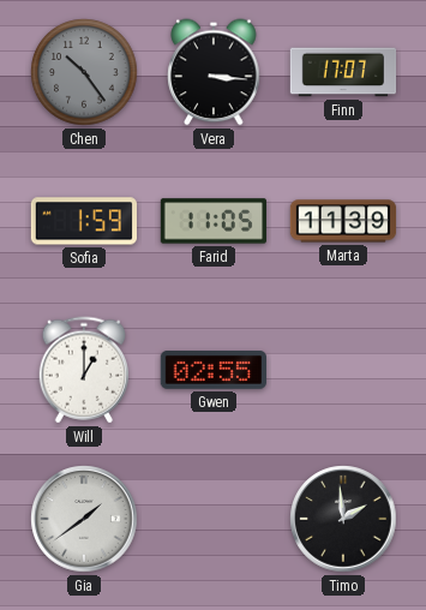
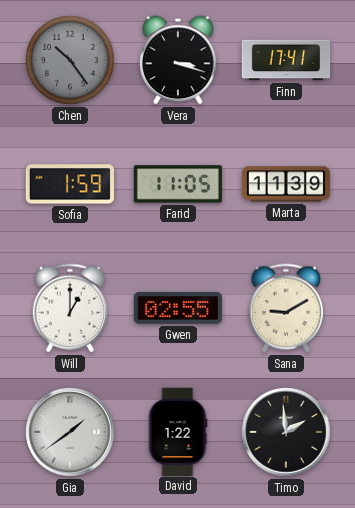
Vera: 3:16 -> 3:18 (178, 60)
Finn: 17:07 -> 17:41 (286, 60)
Sana: none -> 9:10 (285, 308)
David: none -> 1:22 (178, 431)
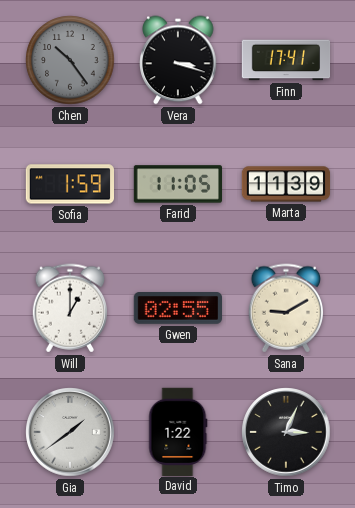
Timo: 1:59 -> 3:04 (286, 432)
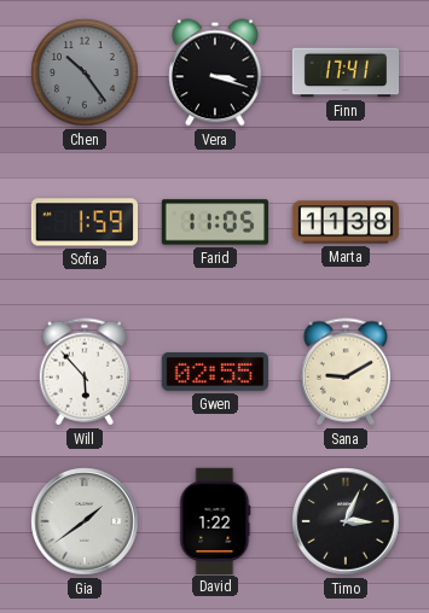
Marta: 11:39 -> 11:38 (346, 222)
Will: 1:00 -> 5:53 (83, 372)
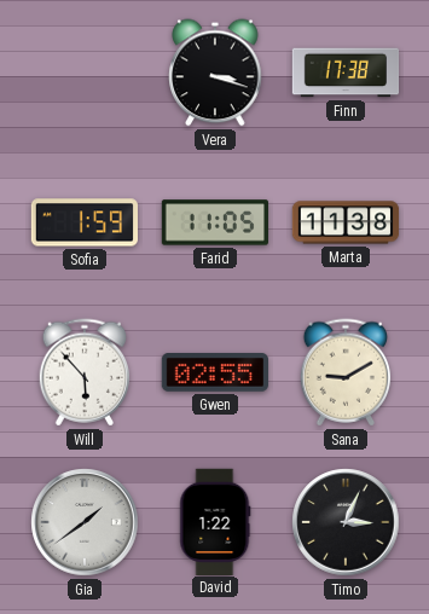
Chen: 10:24 -> none (85, 72)
Finn: 17:41 -> 17:38 (346, 73)
